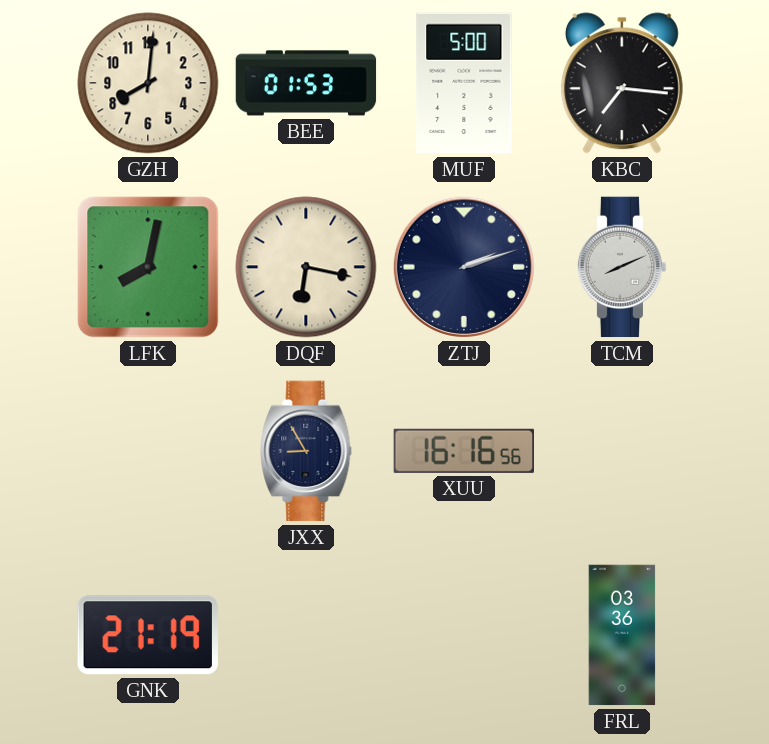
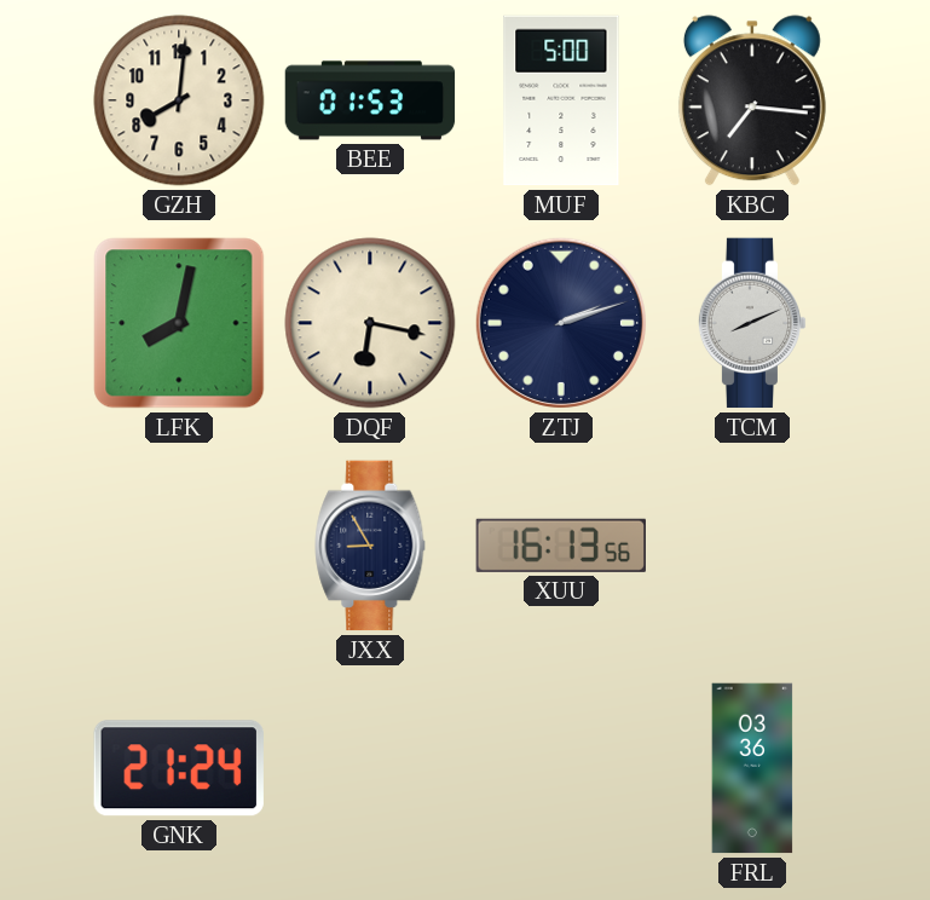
XUU: 16:16 -> 16:13 (561, 546)
GNK: 21:19 -> 21:24 (179, 768)
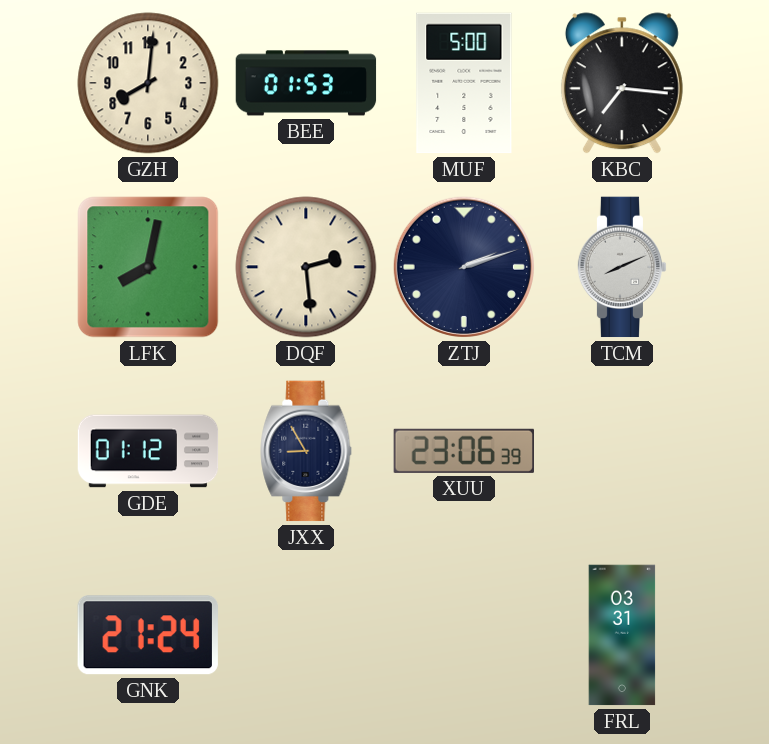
DQF: 6:17 -> 2:29 (306, 267)
GDE: none -> 01:12 (148, 451)
XUU: 16:13 -> 23:06 (464, 451)
FRL: 03:36 -> 03:31 (622, 635)
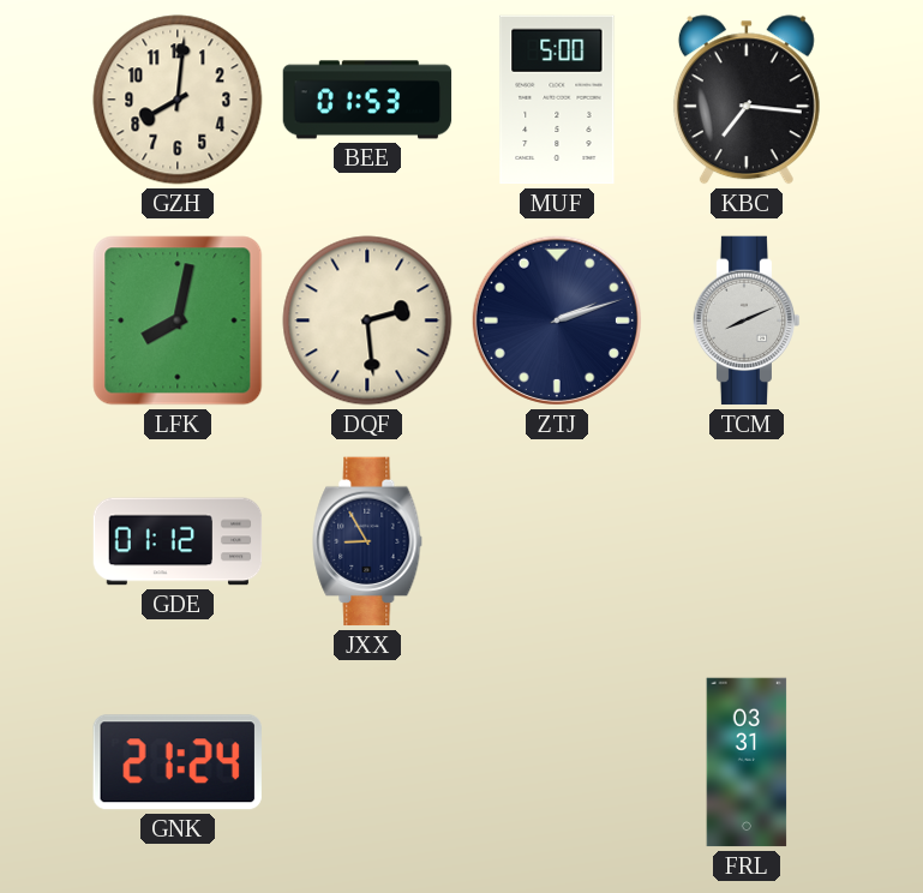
XUU: 23:06 -> none (464, 451)
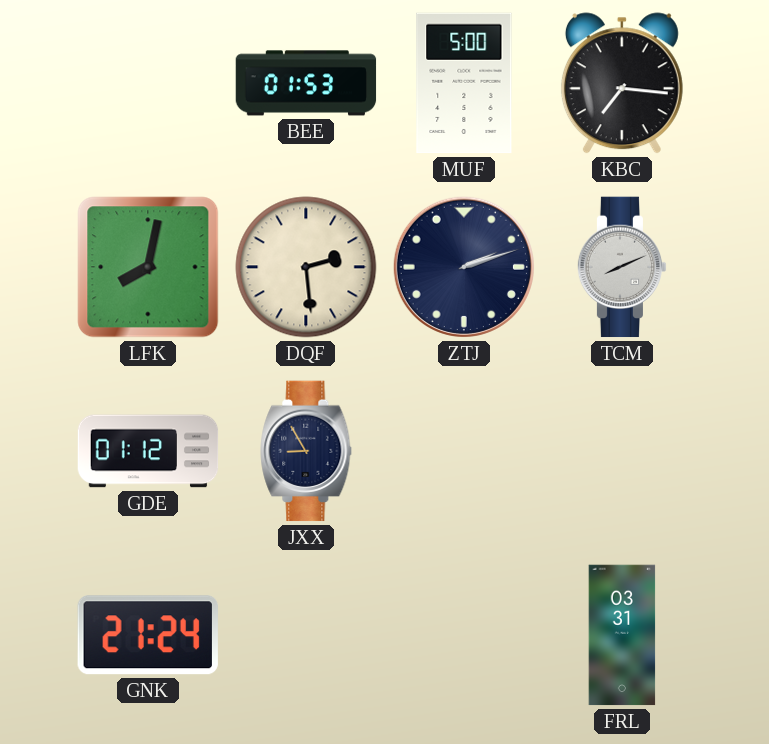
GZH: 8:01 -> none (178, 100)
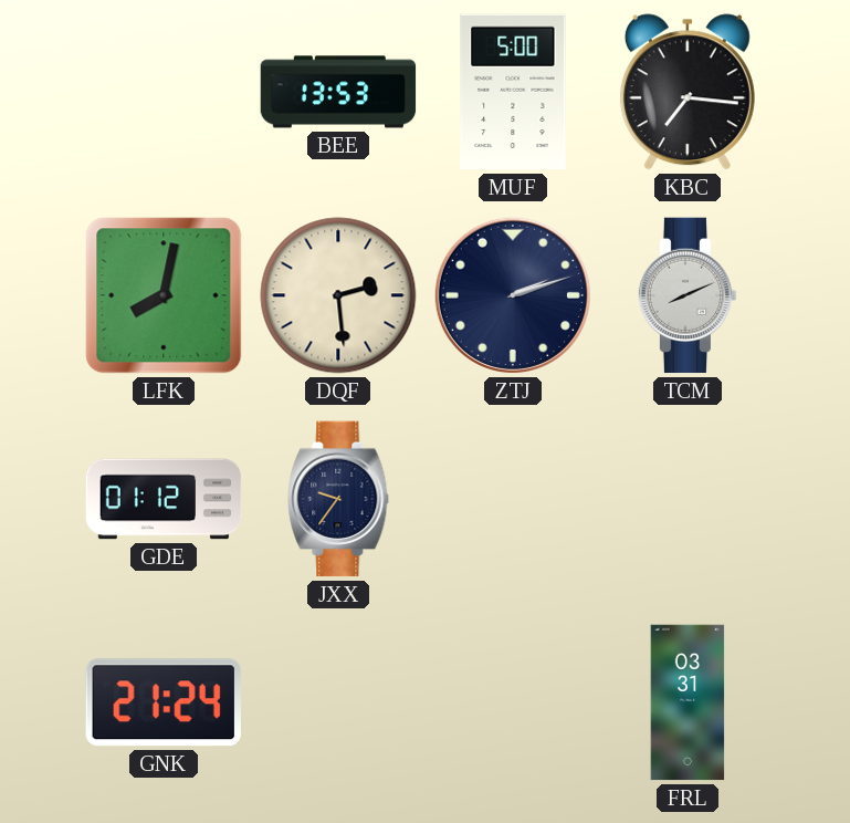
BEE: 01:53 -> 13:53 (338, 92)
JXX: 8:55 -> 9:36 (338, 499)
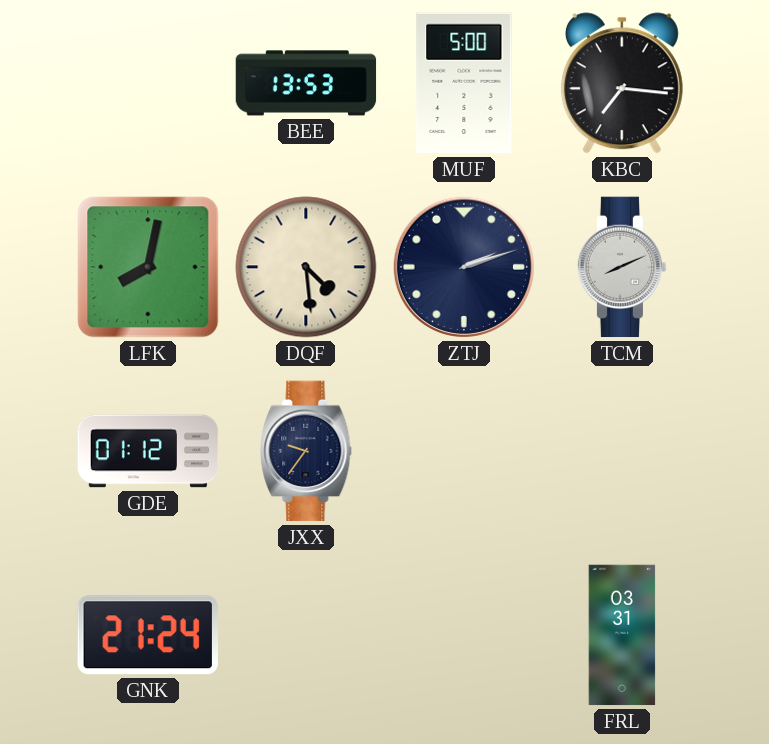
DQF: 2:29 -> 4:29 (306, 267)
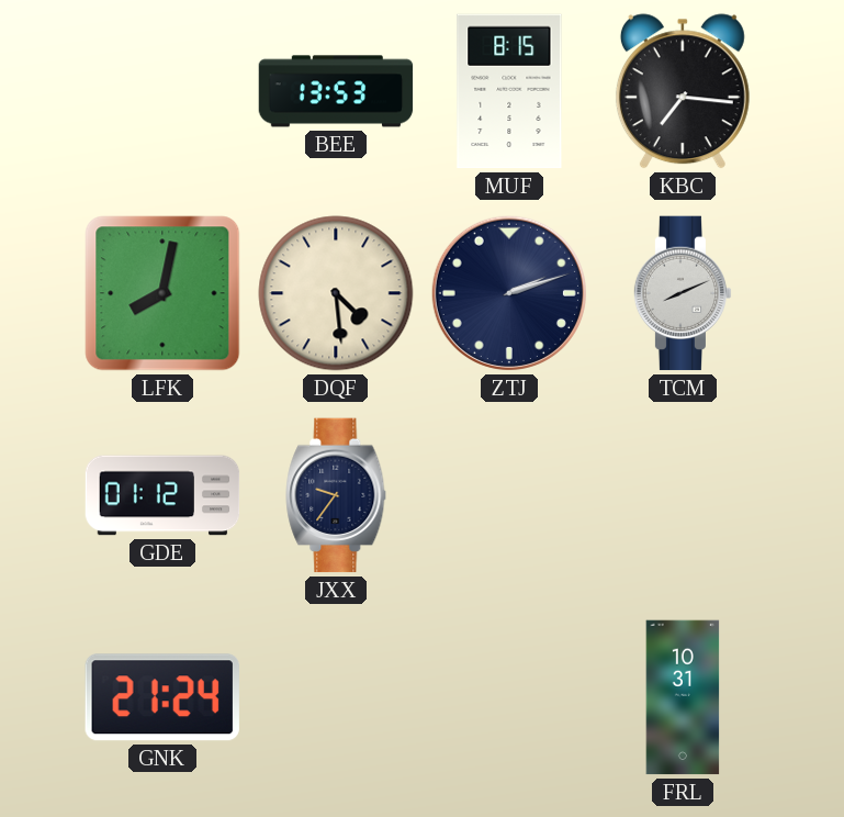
MUF: 5:00 -> 8:15 (509, 91)
FRL: 03:31 -> 10:31 (683, 697)
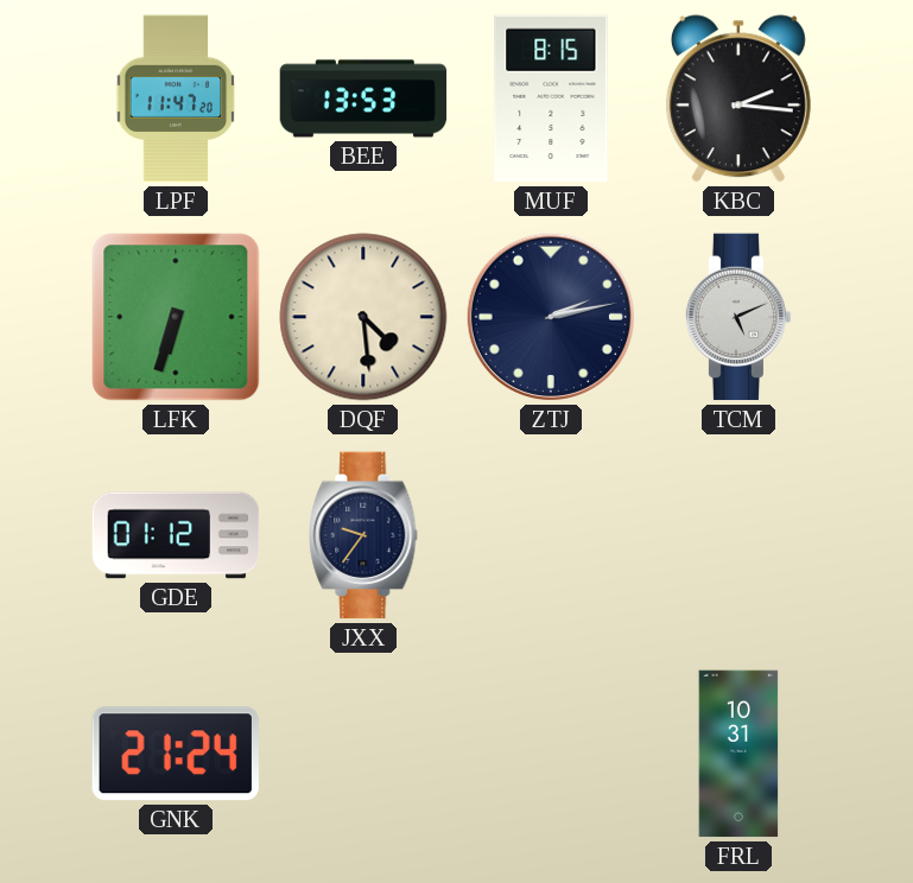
LPF: none -> 11:47 (176, 99)
KBC: 7:16 -> 2:16 (738, 99)
LFK: 8:02 -> 6:33 (176, 317)
ZTJ: 2:12 -> 2:13 (551, 317)
TCM: 8:11 -> 5:11 (738, 317)
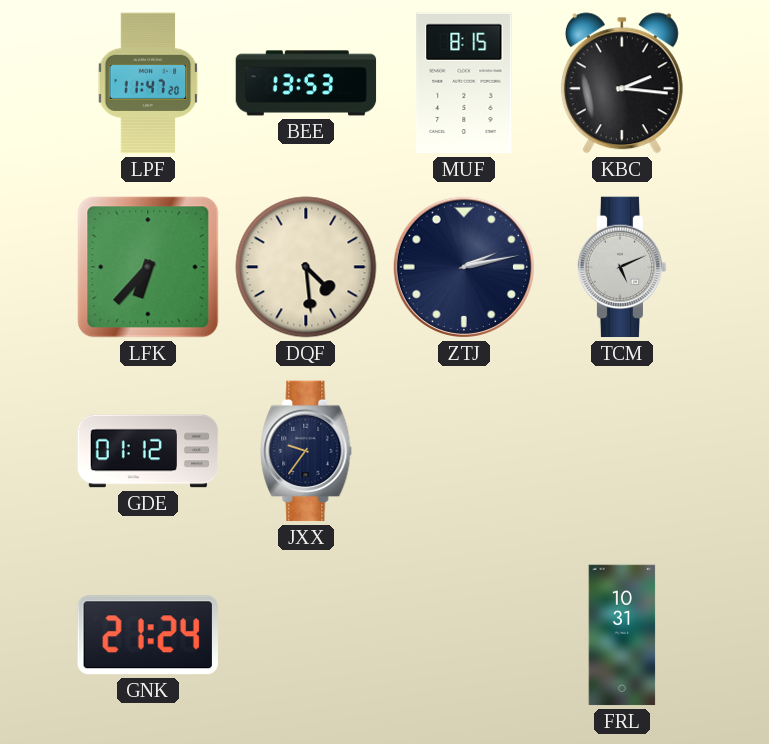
LFK: 6:33 -> 6:37 (148, 267)
